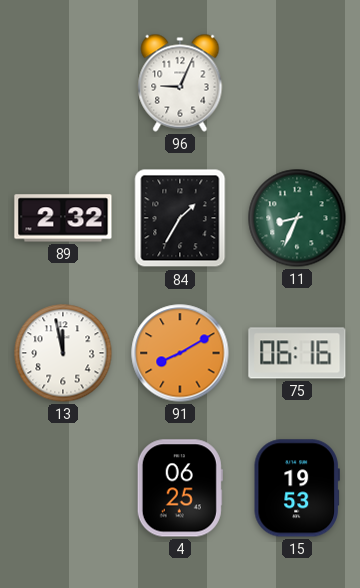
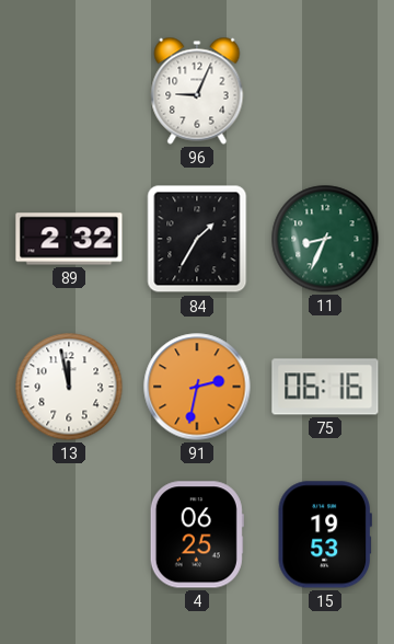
91: 8:10 -> 2:32 (197, 387)
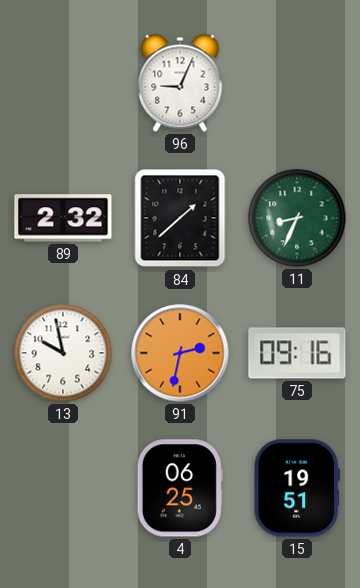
84: 1:35 -> 1:38 (180, 218)
13: 11:58 -> 9:58 (63, 353)
75: 06:16 -> 09:16 (297, 353)
15: 19:53 -> 19:51 (297, 488)
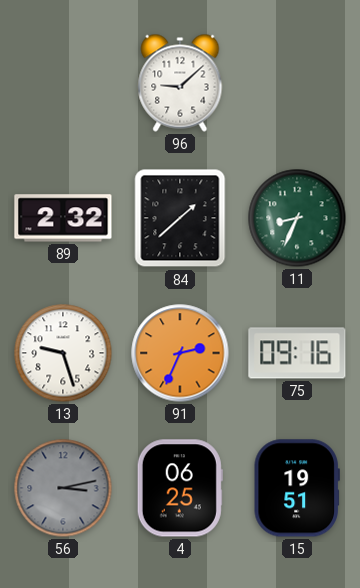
96: 9:04 -> 9:08 (180, 83)
13: 9:58 -> 9:27 (63, 353)
91: 2:32 -> 2:34 (180, 353)
56: none -> 3:13 (63, 488)
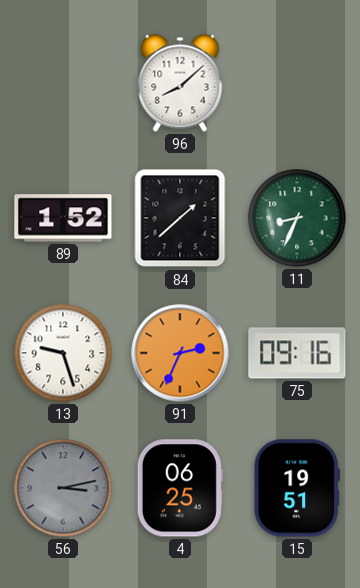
96: 9:08 -> 8:08 (180, 83)
89: 2:32 -> 1:52 (63, 218)
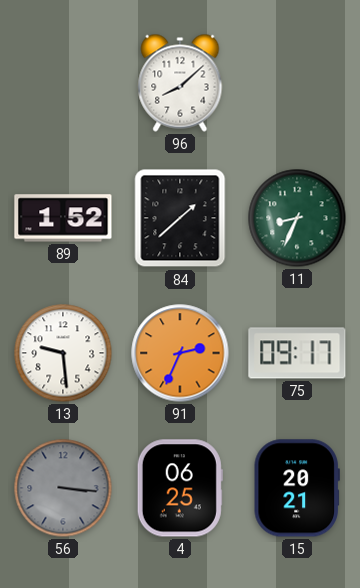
13: 9:27 -> 9:29 (63, 353)
75: 09:16 -> 09:17 (297, 353)
56: 3:13 -> 3:16 (63, 488)
15: 19:51 -> 20:21 (297, 488)
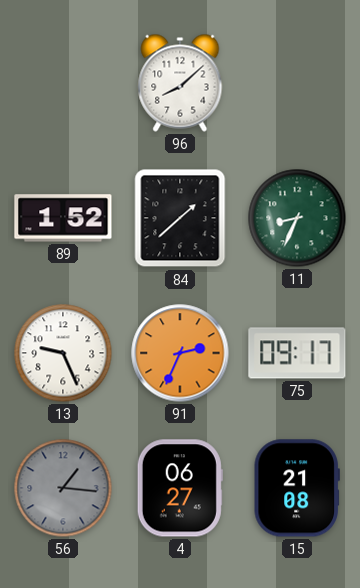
13: 9:29 -> 9:26 (63, 353)
56: 3:16 -> 1:16 (63, 488)
4: 06:25 -> 06:27 (180, 488)
15: 20:21 -> 21:08 (297, 488)
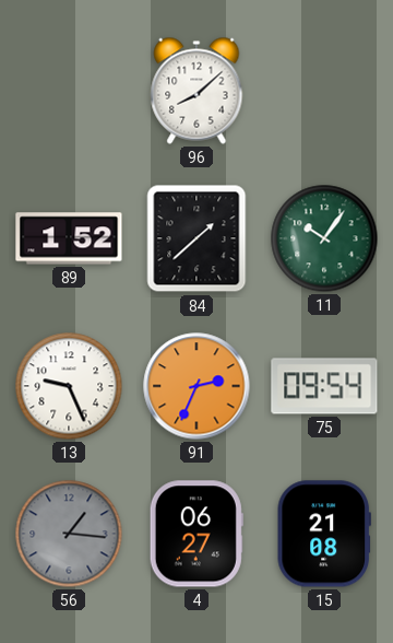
11: 8:34 -> 10:06 (324, 238)
75: 09:17 -> 09:54 (324, 386)
